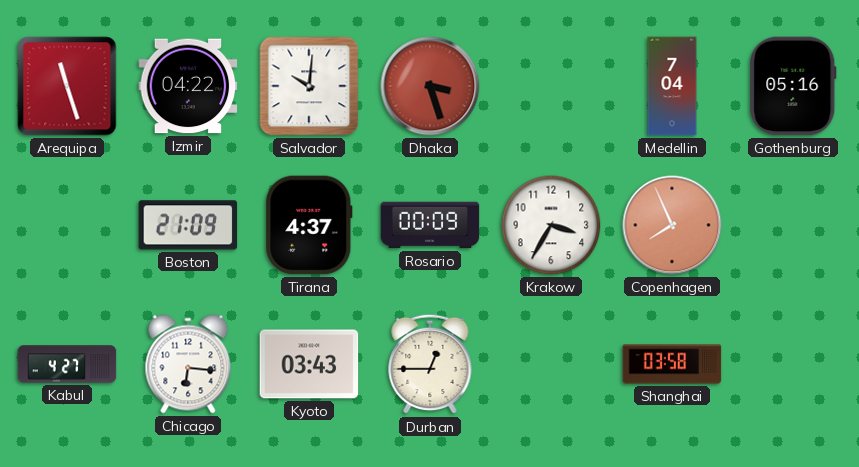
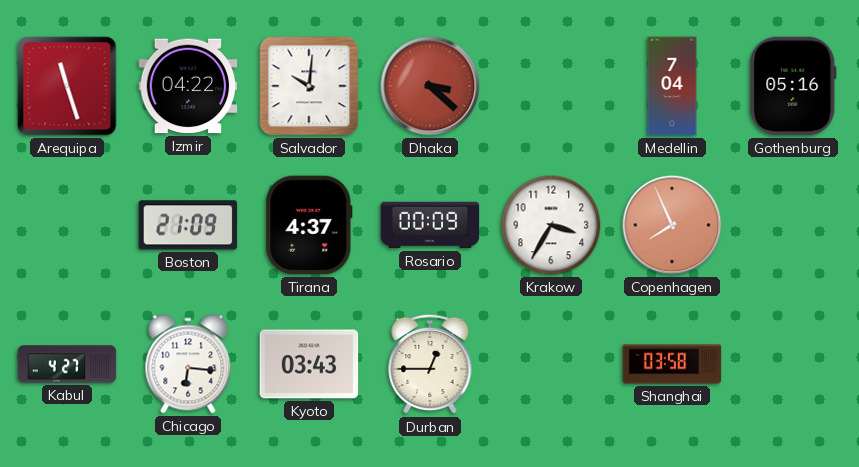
Dhaka: 3:27 -> 3:22 (430, 86)
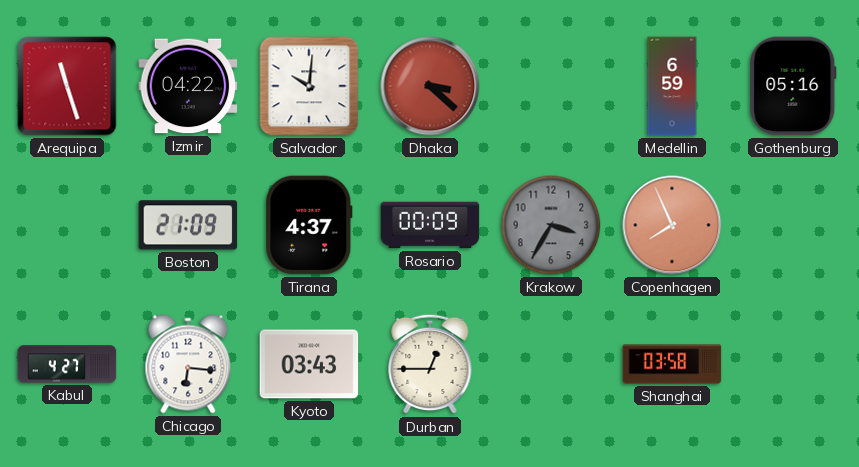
Medellin: 7:04 -> 6:59 (672, 86)
Krakow dial: white -> grey (551, 225)
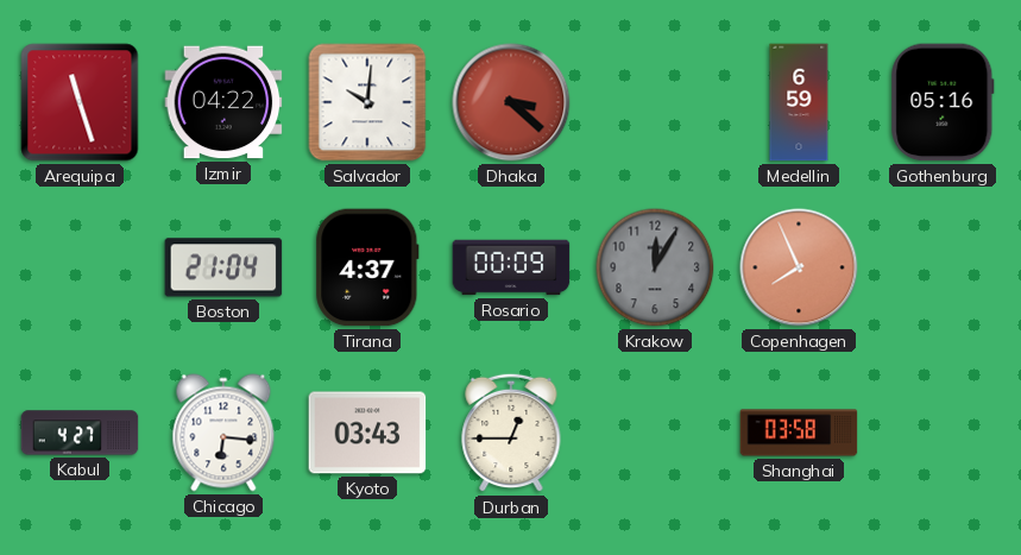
Boston: 21:09 -> 21:04 (223, 267)
Krakow: 3:35 -> 12:05 (655, 267)
